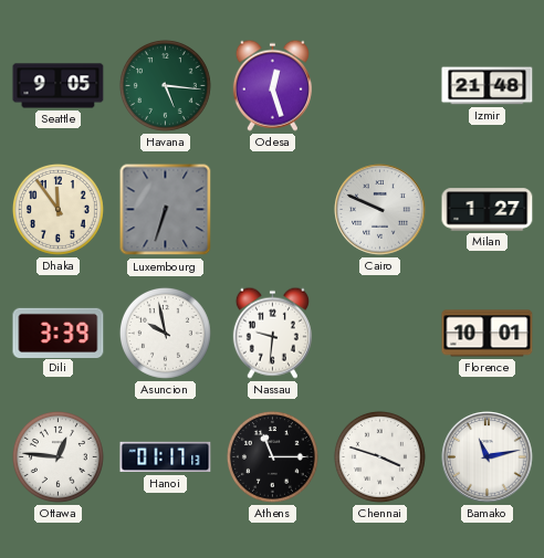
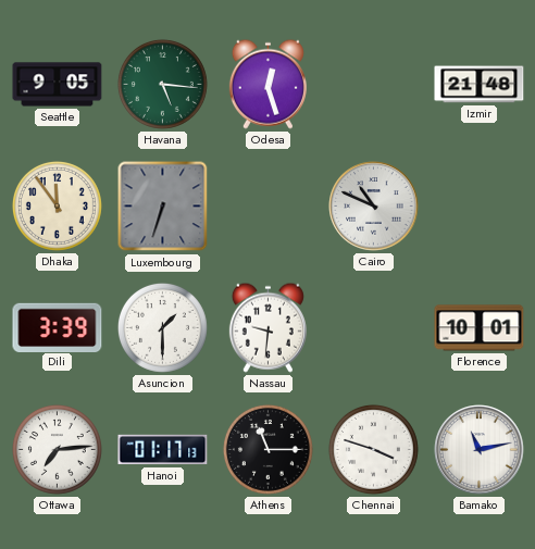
Cairo: 9:49 -> 10:49 (374, 207)
Milan: 1:27 -> none (488, 210)
Asuncion: 9:58 -> 1:30 (162, 327)
Ottawa: 12:46 -> 7:14 (57, 449)
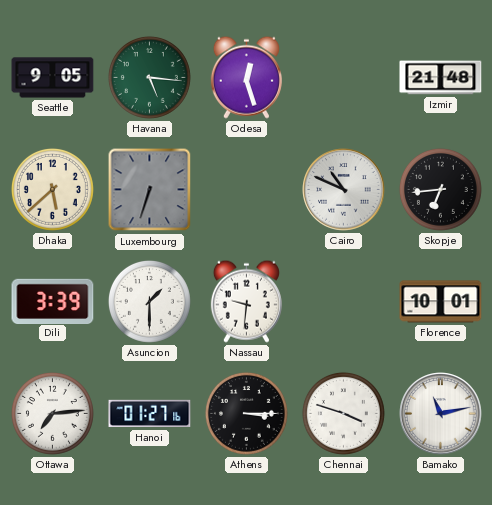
Dhaka: 11:54 -> 5:38 (52, 189)
Skopje: none -> 6:44 (440, 189)
Hanoi: 01:17 -> 01:27 (150, 414)
Athens: 11:15 -> 3:15 (246, 413)
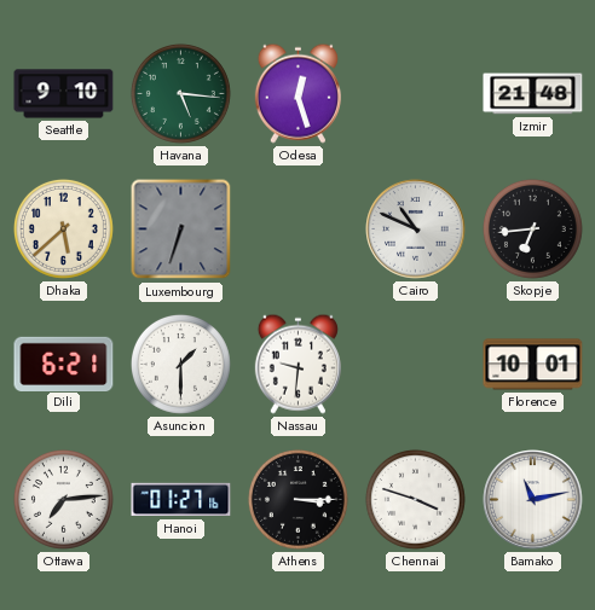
Seattle: 9:05 -> 9:10 (64, 94)
Dili: 3:39 -> 6:21 (64, 364)
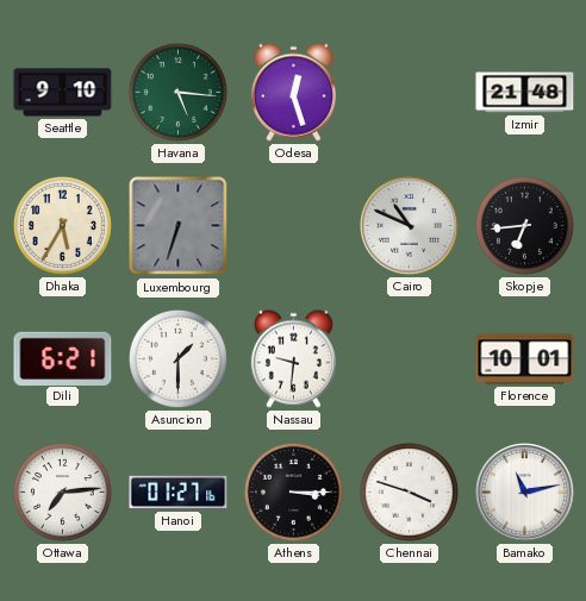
Dhaka: 5:38 -> 5:35 (62, 225)
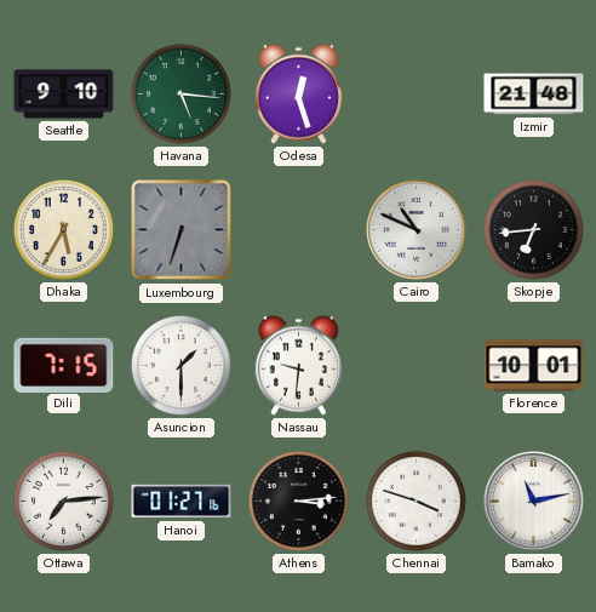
Dili: 6:21 -> 7:15 (64, 365)
Athens: 3:15 -> 3:14 (298, 501)
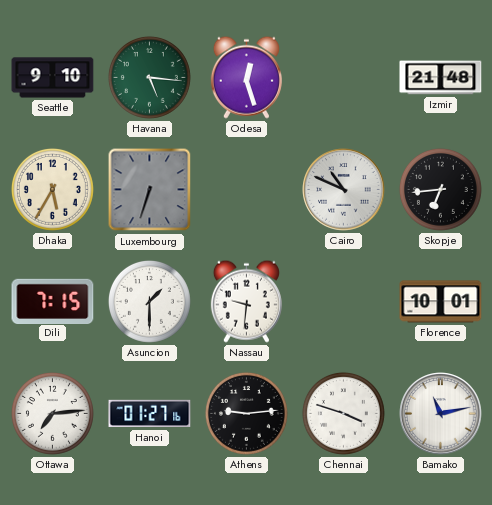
Athens: 3:14 -> 9:14 (246, 413)
